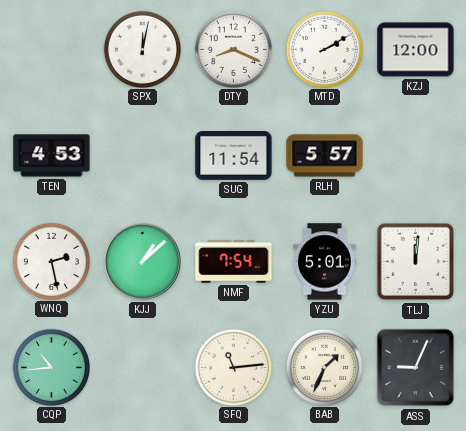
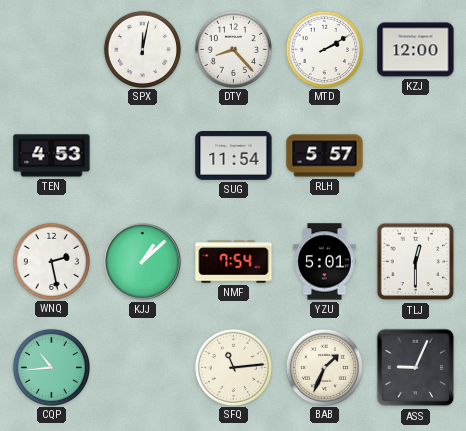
DTY: 8:19 -> 8:23 (233, 49)
TLJ: 12:01 -> 12:30 (416, 262)
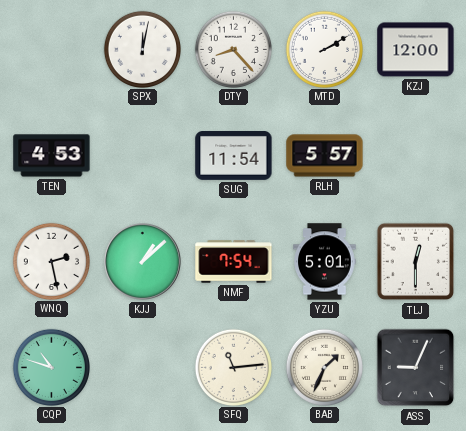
CQP: 10:44 -> 10:48 (51, 367)
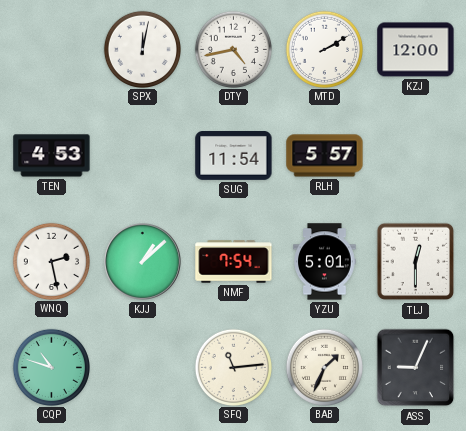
DTY: 8:23 -> 4:43 (233, 49)
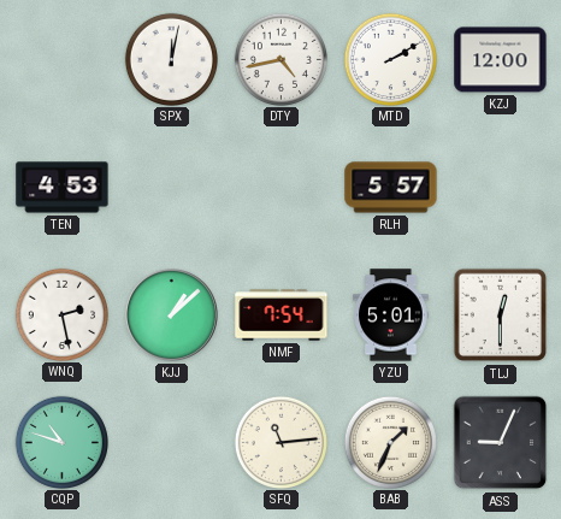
SUG: 11:54 -> none (234, 156)
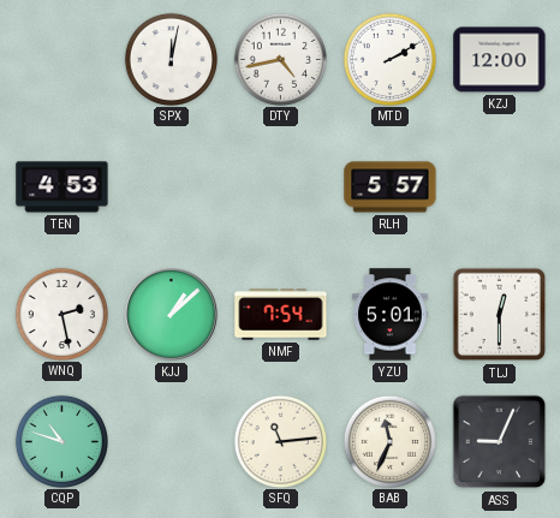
BAB: 1:34 -> 11:34 (389, 441)
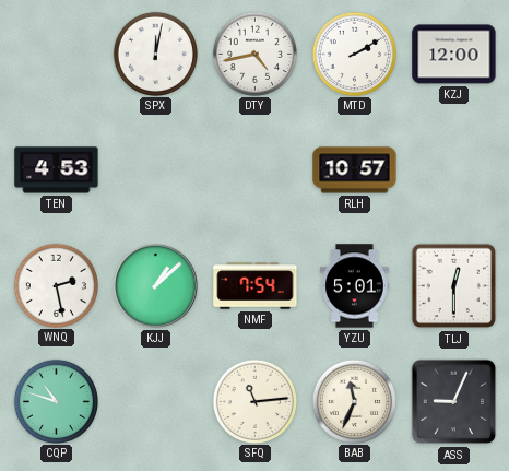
RLH: 5:57 -> 10:57 (355, 170)
